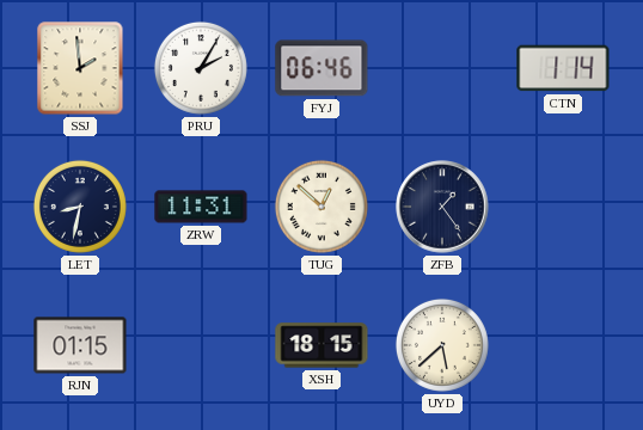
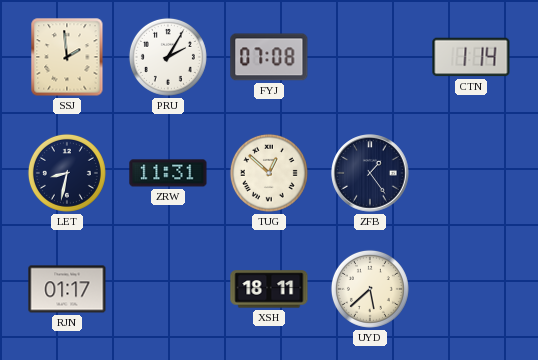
FYJ: 06:46 -> 07:08 (269, 57)
RJN: 01:15 -> 01:17 (67, 289)
XSH: 18:15 -> 18:11 (269, 289)
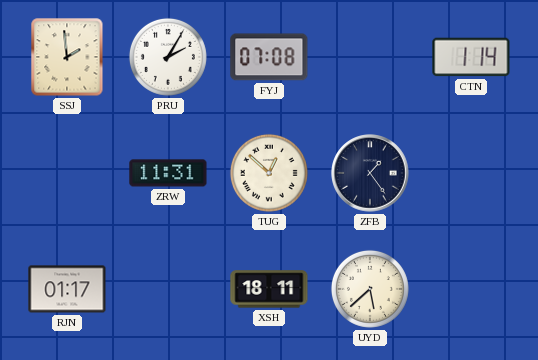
LET: 8:32 -> none (67, 173)
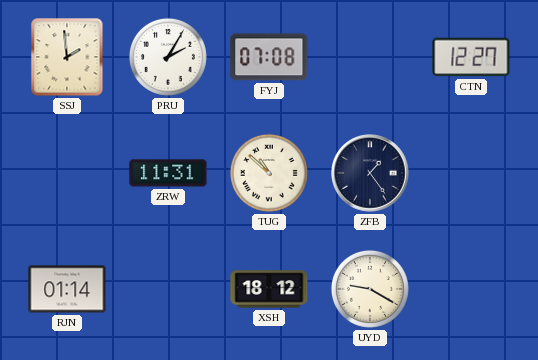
CTN: 1:14 -> 12:27 (471, 57)
TUG: 12:52 -> 10:52 (269, 173)
RJN: 01:17 -> 01:14 (67, 289)
XSH: 18:11 -> 18:12 (269, 289)
UYD: 5:38 -> 9:20 (370, 289)
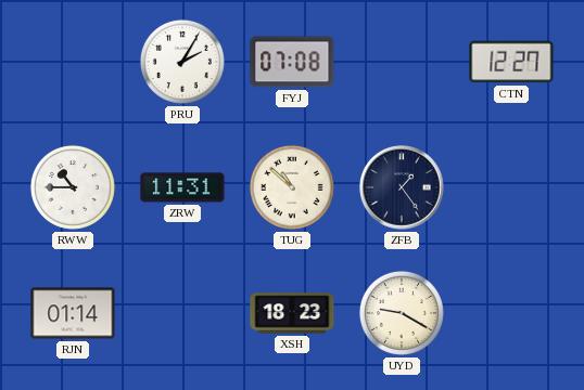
SSJ: 1:59 -> none (67, 57)
RWW: none -> 10:45 (73, 187)
XSH: 18:12 -> 18:23 (292, 313)
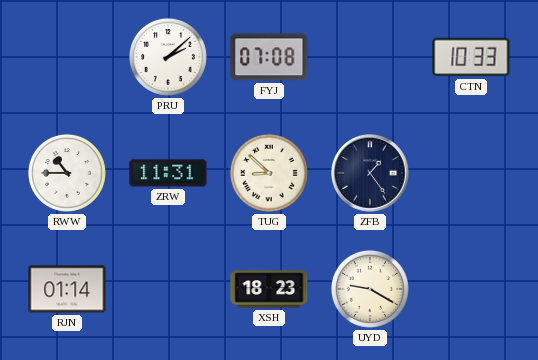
PRU: 2:05 -> 2:08 (168, 57)
CTN: 12:27 -> 10:33 (471, 57)
TUG: 10:52 -> 8:52 (269, 173)
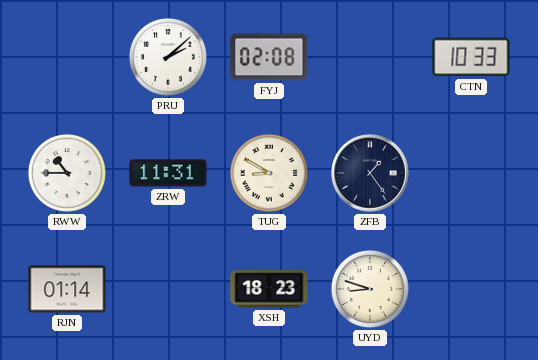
FYJ: 07:08 -> 02:08 (269, 57)
TUG: 8:52 -> 8:50 (269, 173)
UYD: 9:20 -> 8:48 (370, 289)
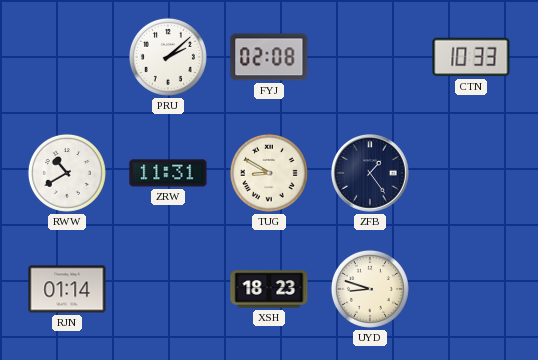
RWW: 10:45 -> 10:40 (67, 173)
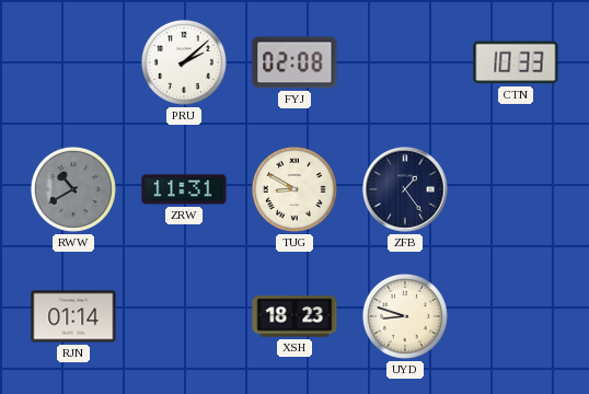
RWW dial: white -> grey (73, 189)
